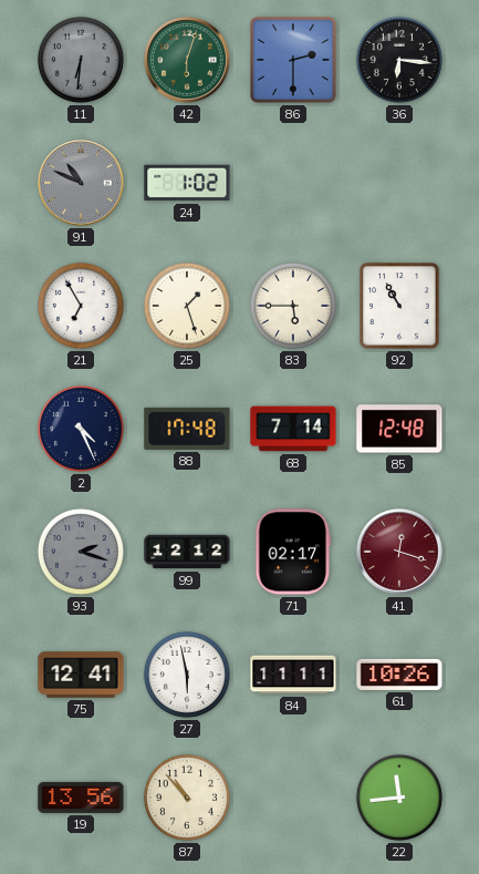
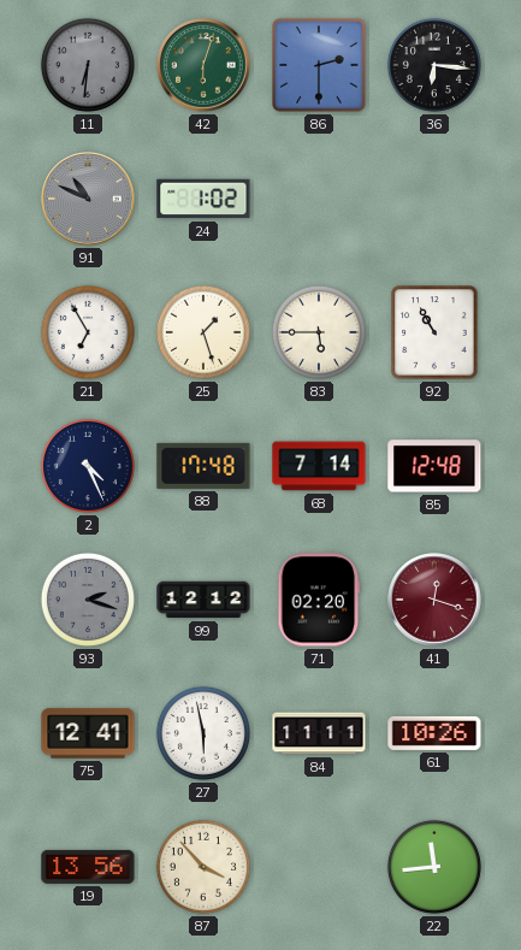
71: 02:17 -> 02:20 (319, 600)
87: 10:53 -> 3:53 (203, 867)
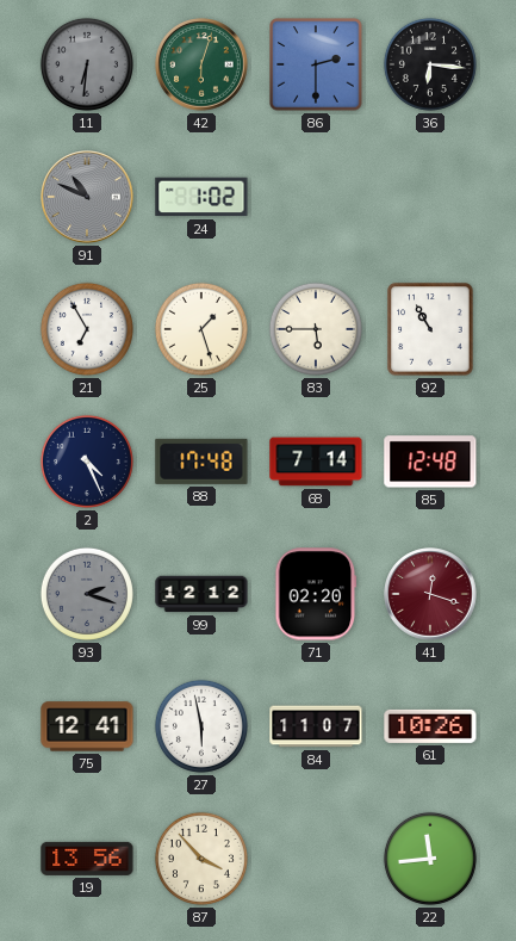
84: 11:11 -> 11:07 (316, 726)
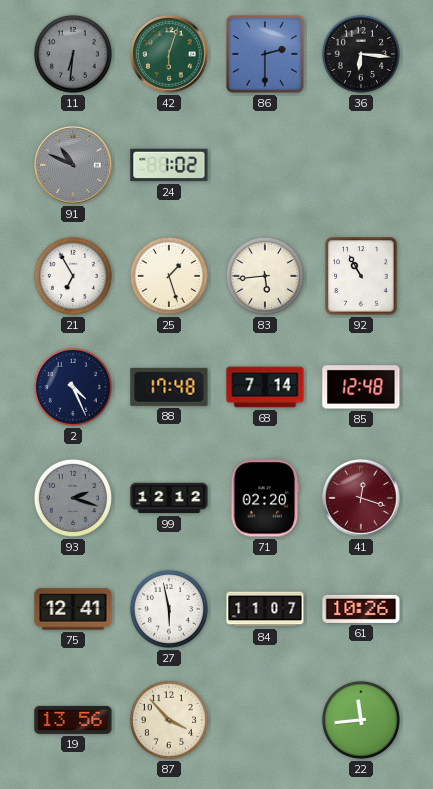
83: 5:45 -> 5:44 (265, 276)
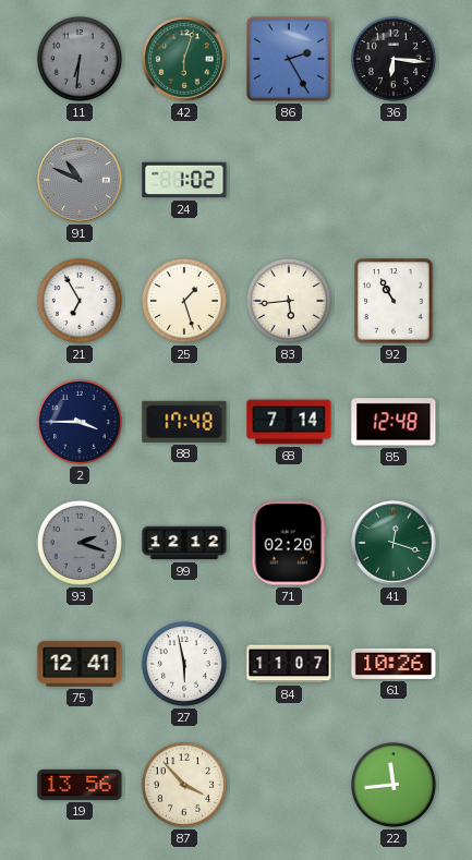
86: 2:30 -> 2:25 (289, 59)
2: 4:26 -> 3:45 (80, 422)
41 dial: burgundy -> green (394, 543)
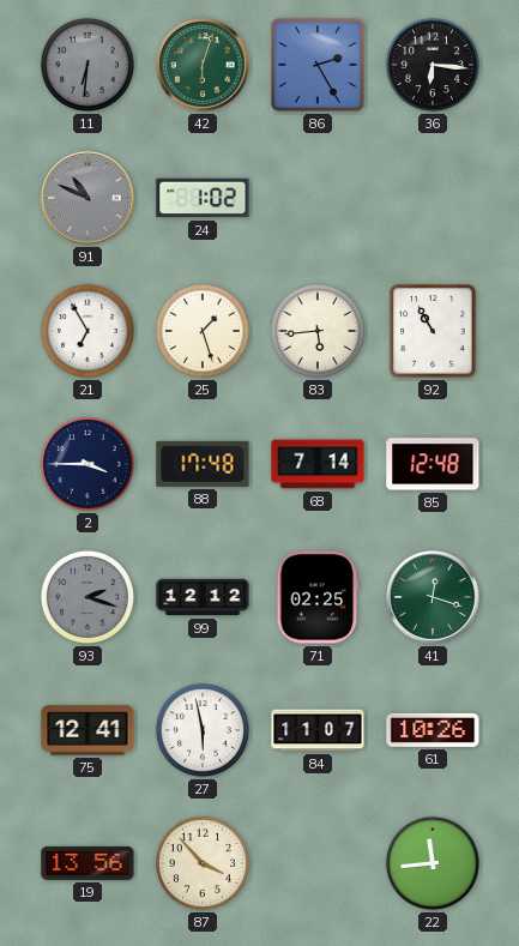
71: 02:20 -> 02:25 (318, 597)
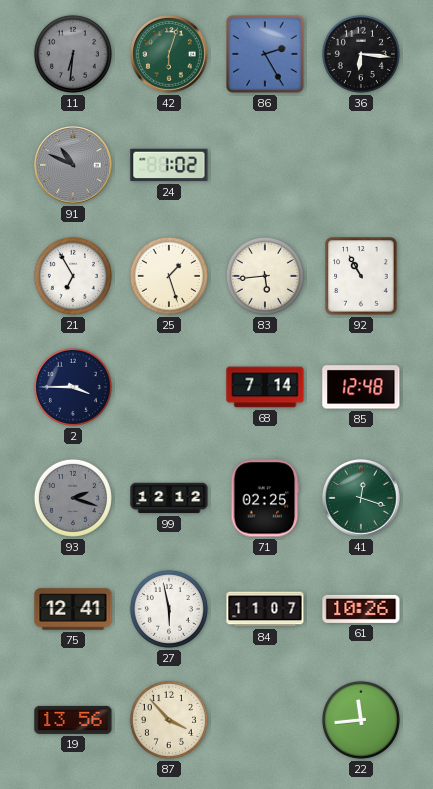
88: 17:48 -> none (203, 464)
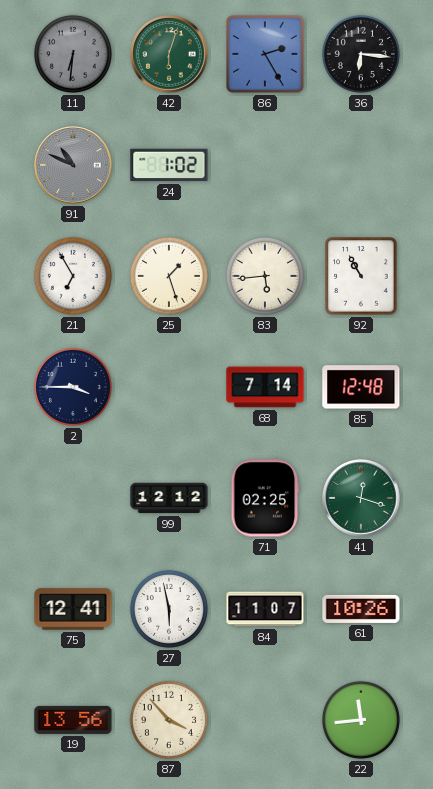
93: 2:18 -> none (73, 498)
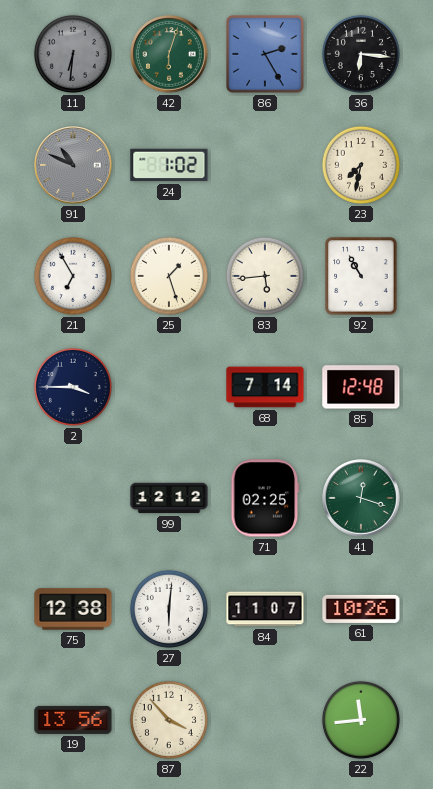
23: none -> 7:32 (361, 165)
75: 12:41 -> 12:38 (73, 609)
27: 5:58 -> 6:01 (169, 609)
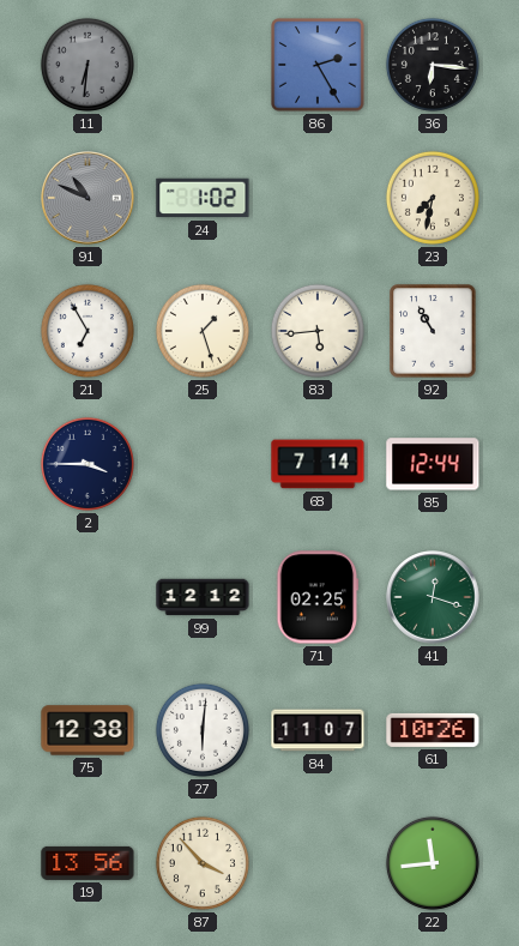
42: 6:03 -> none (169, 54)
85: 12:48 -> 12:44 (433, 464)
